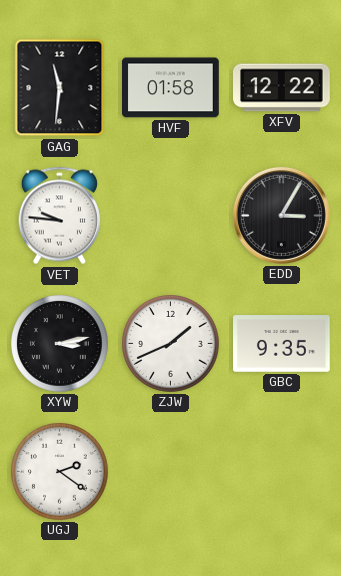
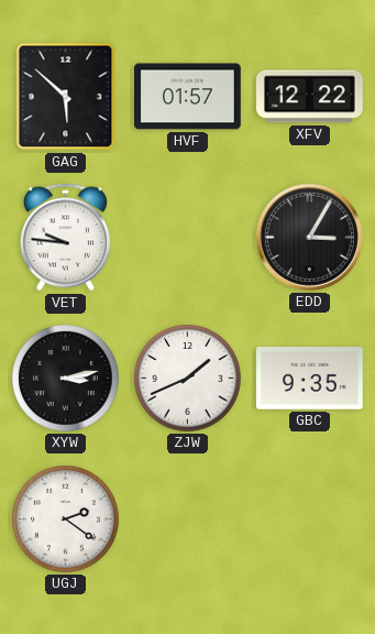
GAG: 11:31 -> 5:52 (66, 97)
HVF: 01:58 -> 01:57 (188, 97)
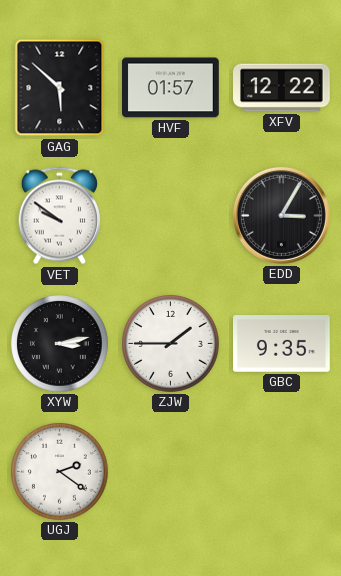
VET: 9:46 -> 9:51 (59, 216)
ZJW: 1:41 -> 1:45 (171, 344)
